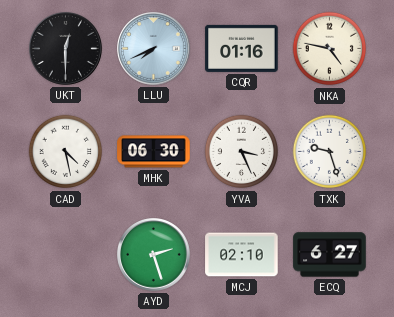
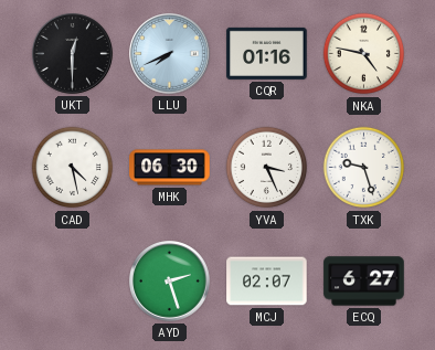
MCJ: 02:10 -> 02:07 (267, 282)
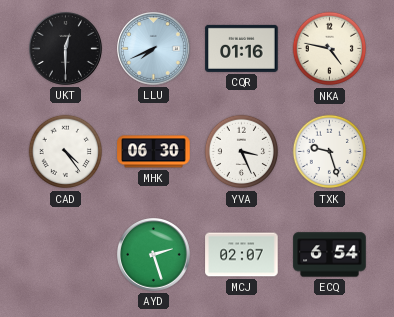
CAD: 4:28 -> 4:24 (66, 152)
ECQ: 6:27 -> 6:54 (330, 255)
